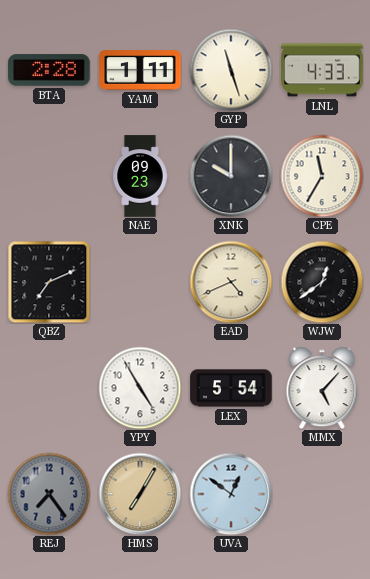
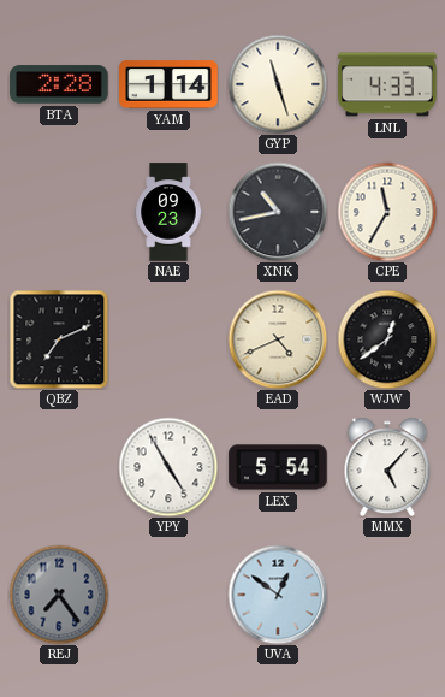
YAM: 1:11 -> 1:14 (168, 84)
XNK: 10:00 -> 10:43 (278, 212)
HMS: 7:05 -> none (140, 494)
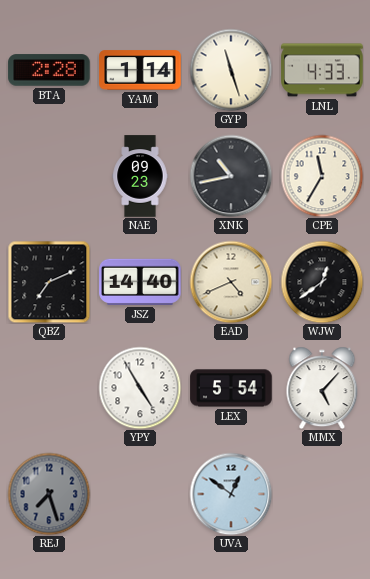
JSZ: none -> 14:40 (140, 282)
REJ: 7:24 -> 7:27 (49, 494)
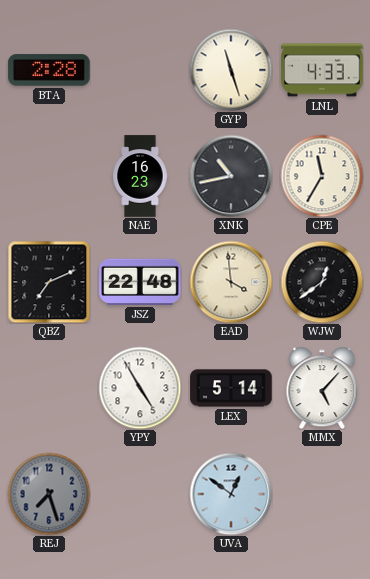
YAM: 1:14 -> none (140, 70)
NAE: 09:23 -> 16:23 (140, 176)
JSZ: 14:40 -> 22:48 (140, 282)
EAD: 4:41 -> 3:59 (231, 282)
LEX: 5:54 -> 5:14 (231, 388)
